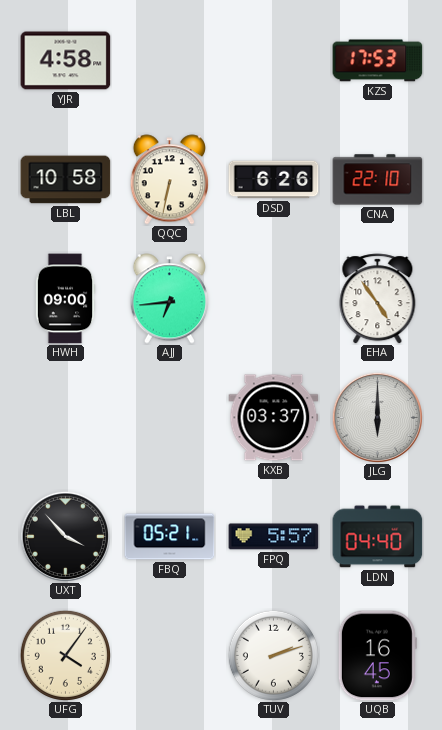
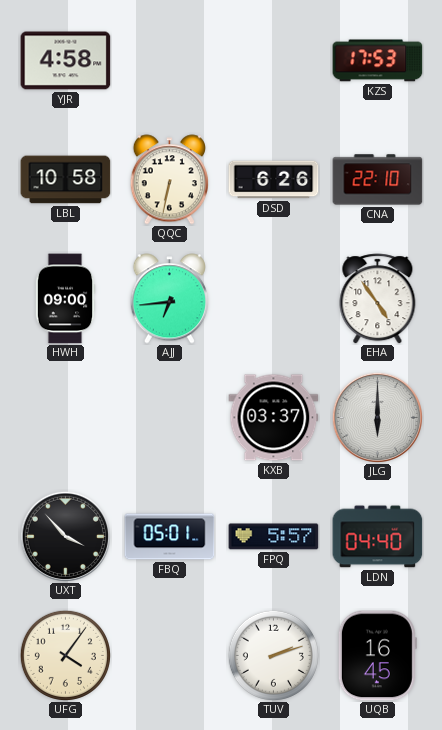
FBQ: 05:21 -> 05:01 (170, 537)
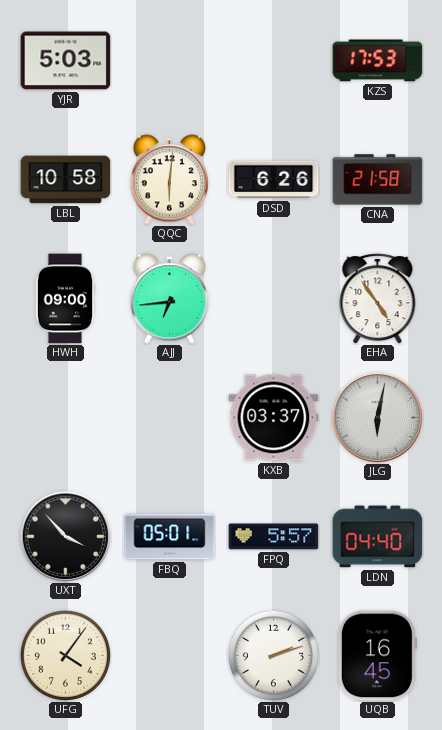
YJR: 4:58 -> 5:03 (66, 61)
QQC: 6:32 -> 6:01 (169, 180)
CNA: 22:10 -> 21:58 (378, 180)
JLG: 6:00 -> 6:02 (377, 417)
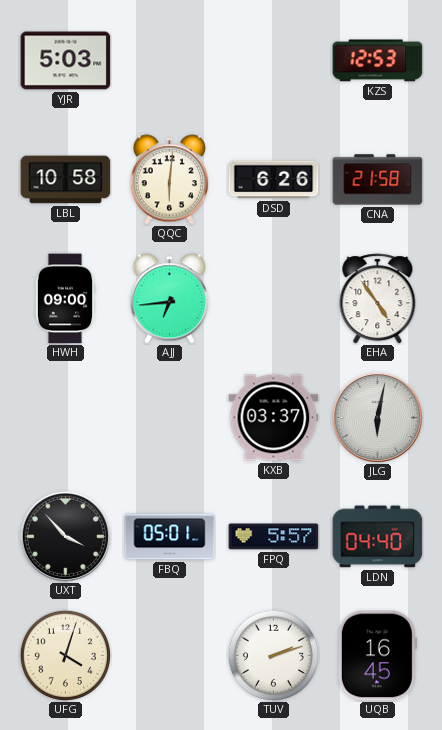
KZS: 17:53 -> 12:53 (378, 61)
UFG: 4:06 -> 4:03 (65, 655)
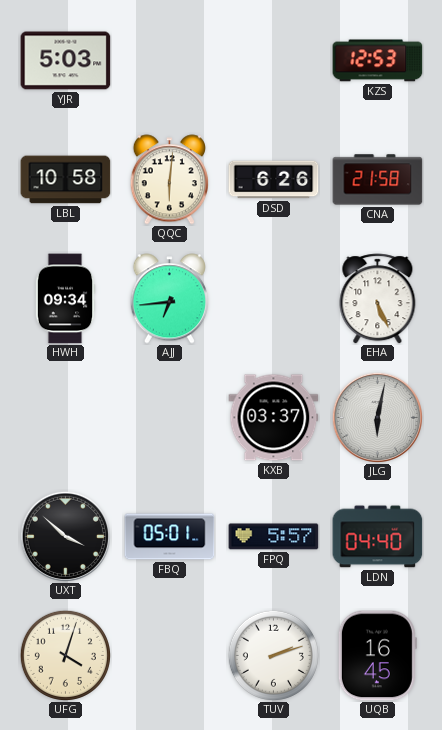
HWH: 09:00 -> 09:34 (65, 299)
EHA: 4:54 -> 5:26 (378, 299)
UXT: 3:53 -> 3:52 (65, 536)
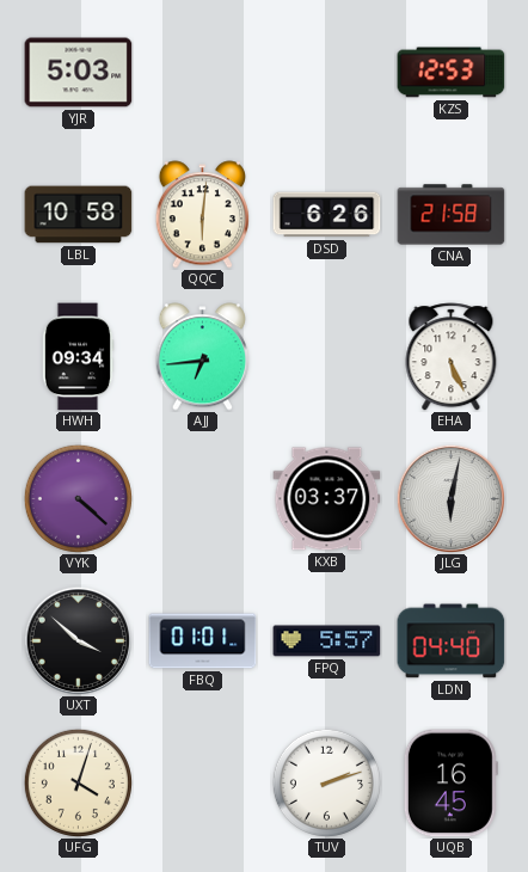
VYK: none -> 4:22 (78, 498)
FBQ: 05:01 -> 01:01 (203, 641)
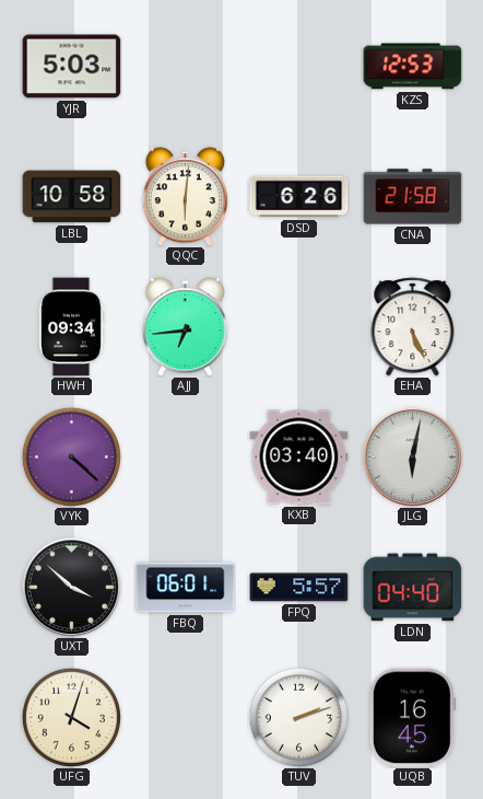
KXB: 03:37 -> 03:40 (299, 458)
FBQ: 01:01 -> 06:01 (186, 588)
